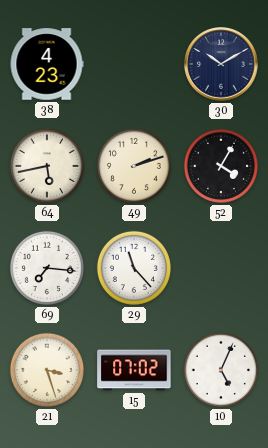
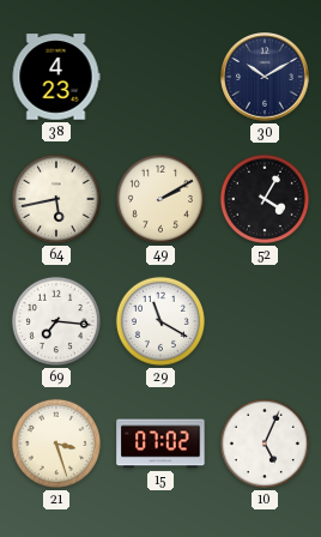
49: 2:12 -> 2:10 (160, 199)
29: 11:23 -> 11:20 (160, 321)
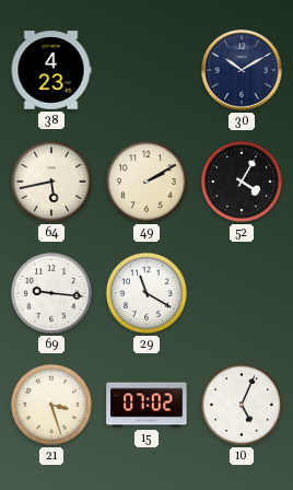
69: 7:16 -> 9:16 (51, 293)
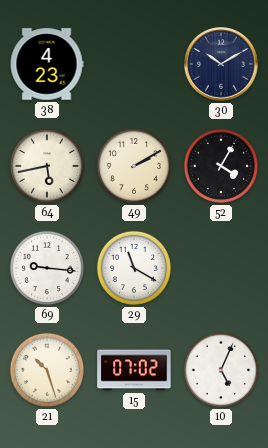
21: 3:27 -> 10:27 (47, 370)
